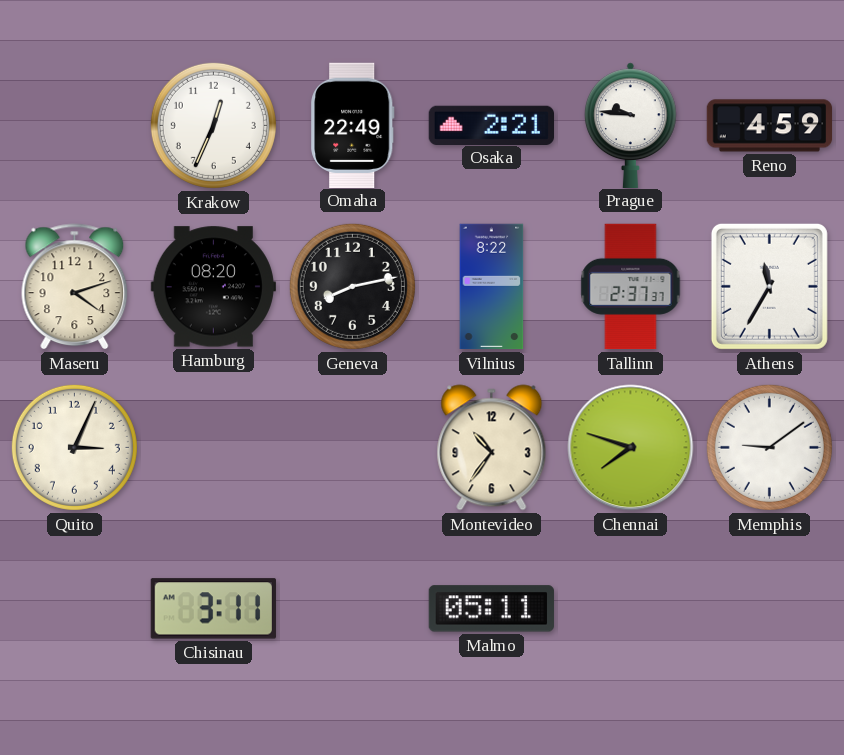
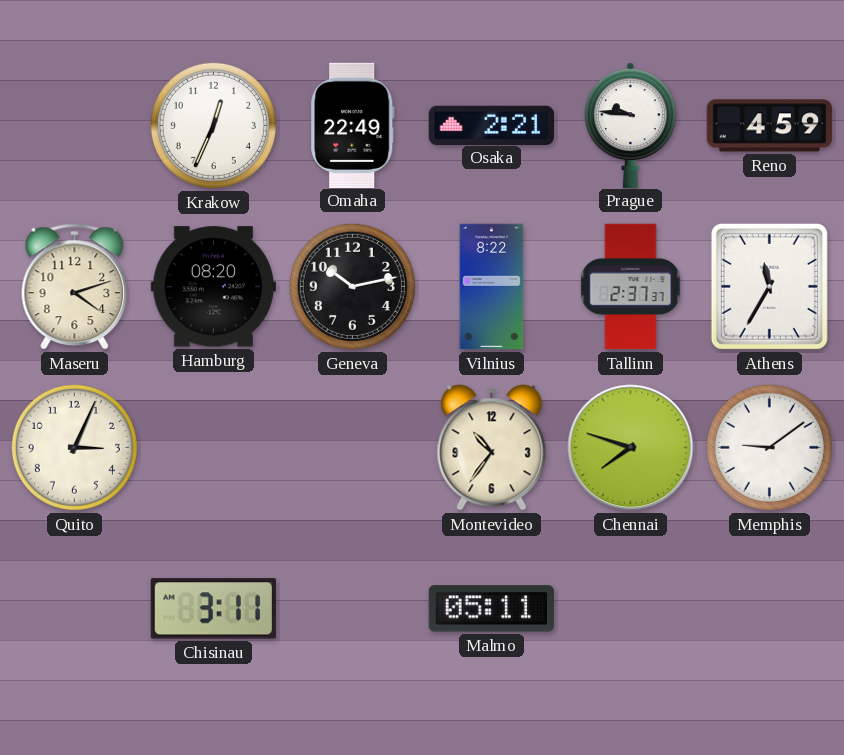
Geneva: 8:13 -> 10:13 (352, 286)
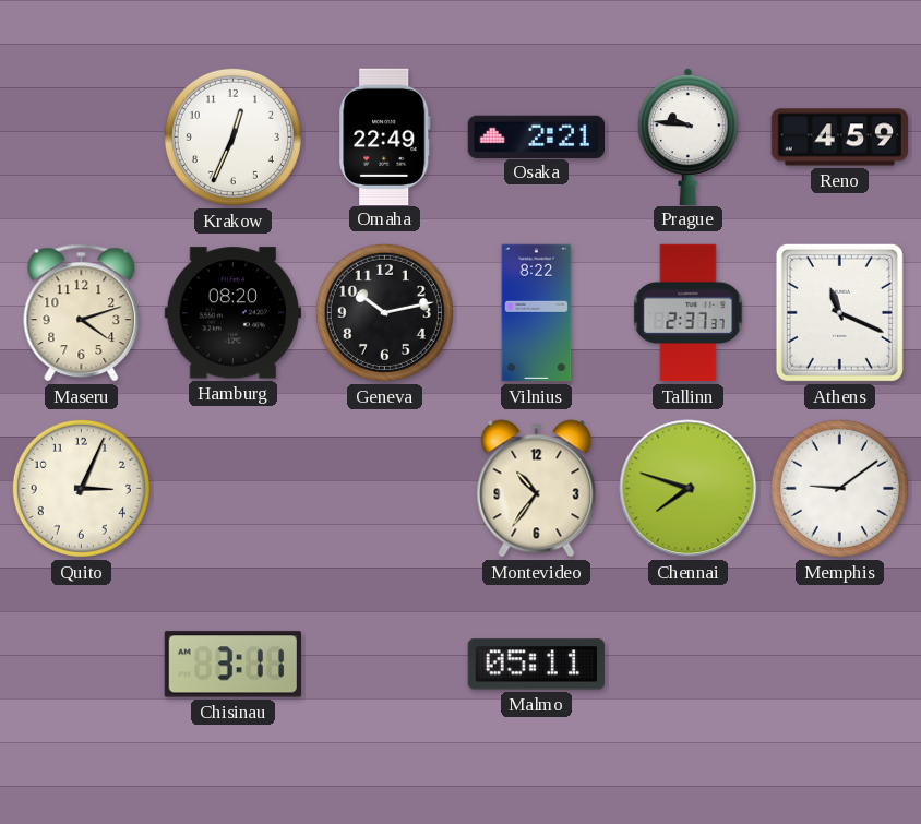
Athens: 11:35 -> 11:19 (839, 312)
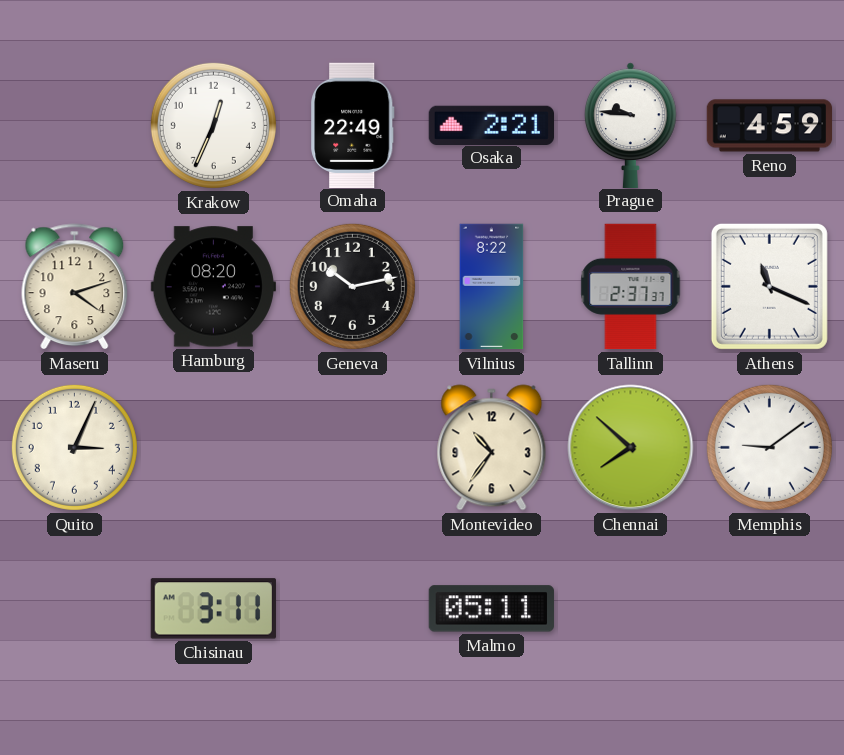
Chennai: 7:48 -> 7:52 (631, 448)
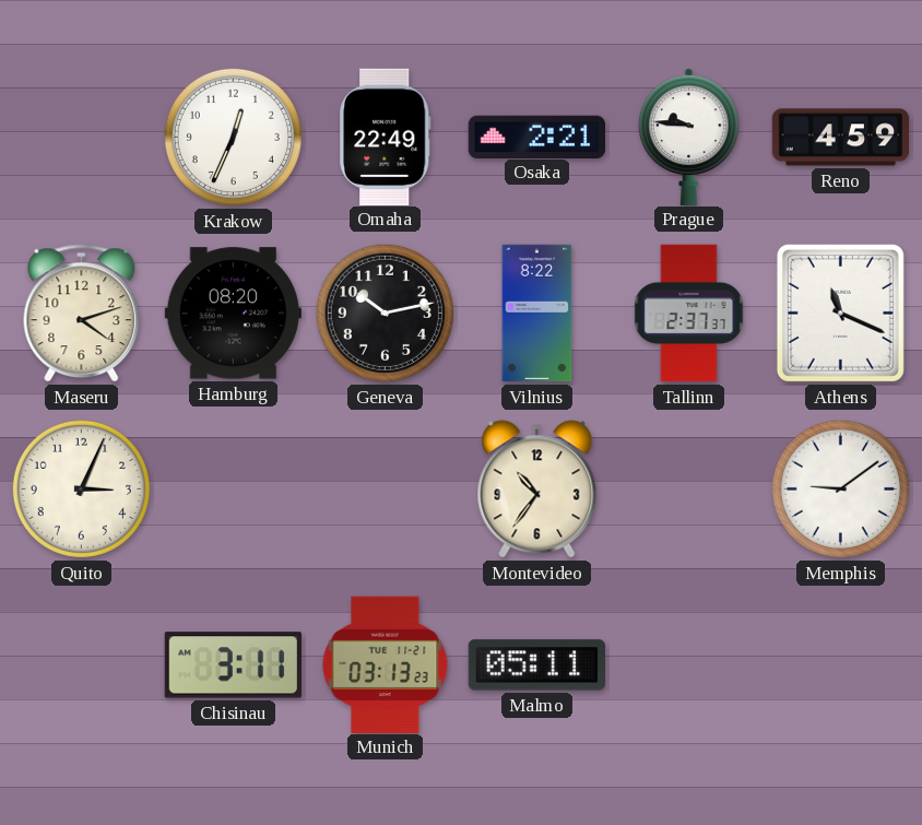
Chennai: 7:52 -> none (631, 448)
Munich: none -> 03:13 (386, 664)
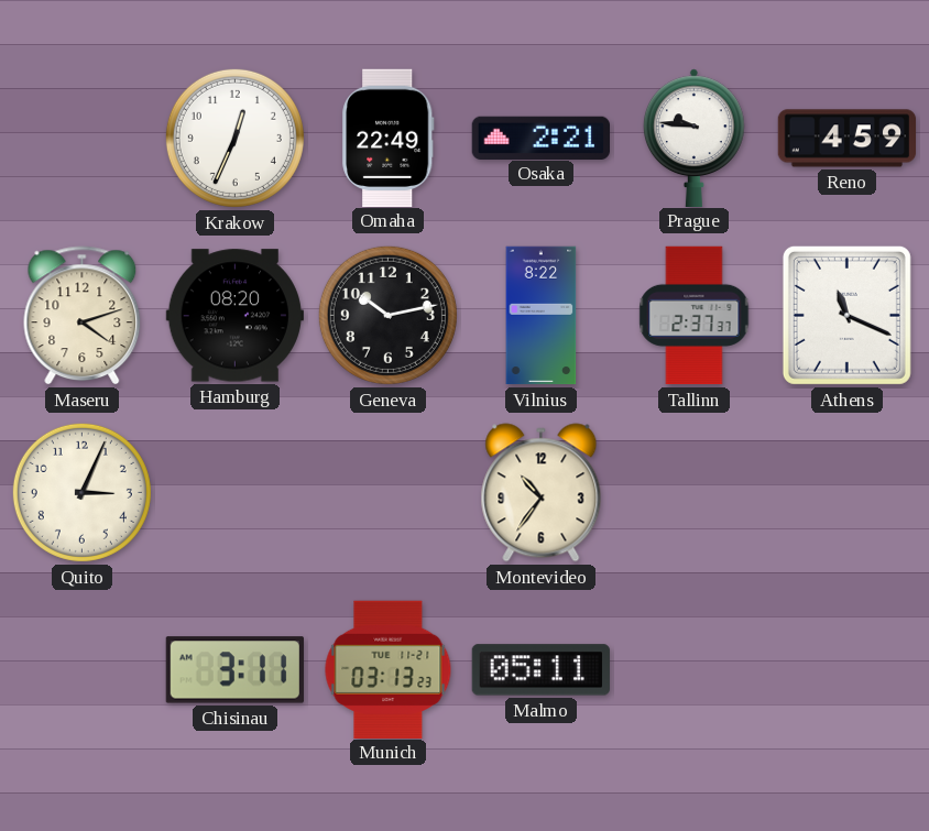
Memphis: 9:09 -> none (840, 488)
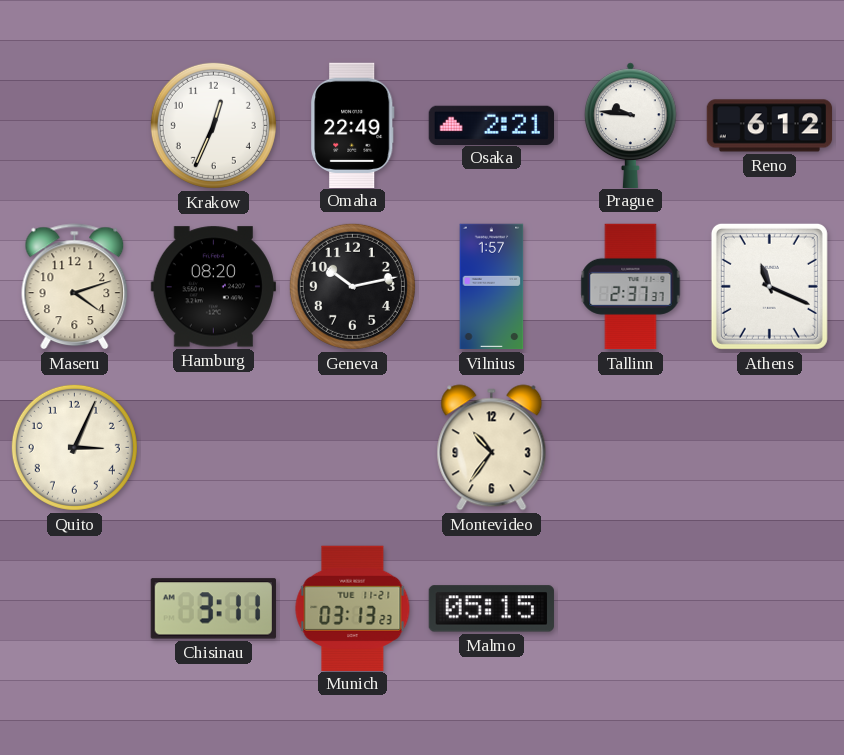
Reno: 4:59 -> 6:12 (770, 126)
Vilnius: 8:22 -> 1:57 (492, 287)
Malmo: 05:11 -> 05:15 (491, 609)
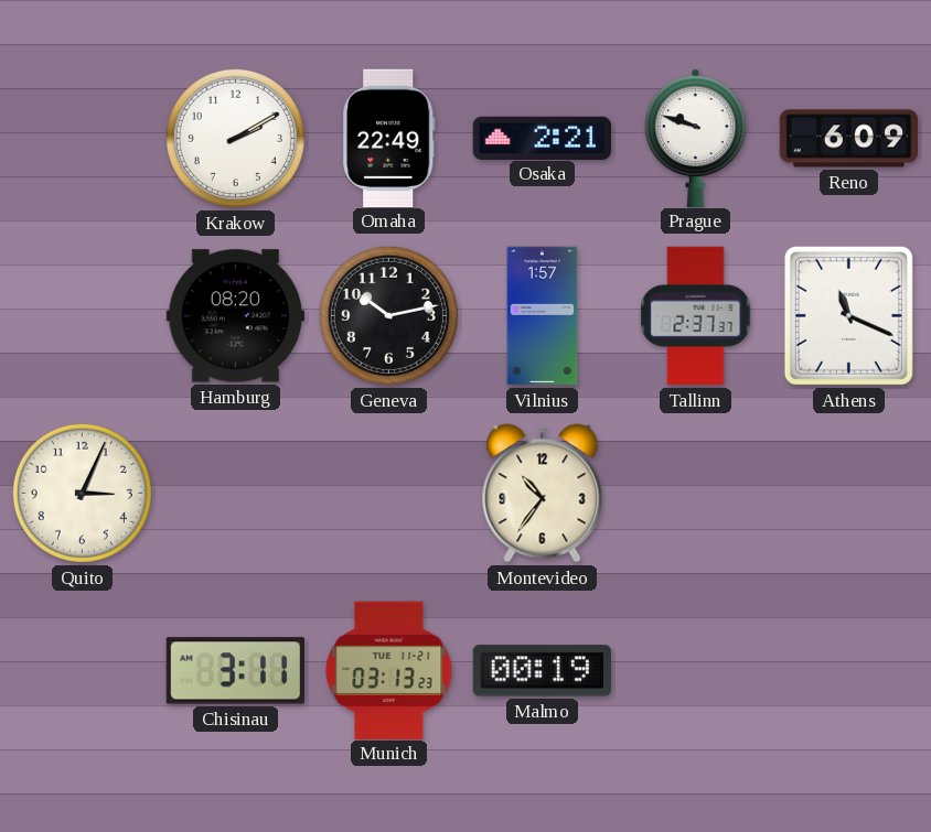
Krakow: 12:34 -> 2:10 (235, 138)
Prague: 9:46 -> 9:48 (695, 138)
Reno: 6:12 -> 6:09 (849, 139)
Maseru: 4:12 -> none (75, 287)
Malmo: 05:15 -> 00:19 (542, 671)
